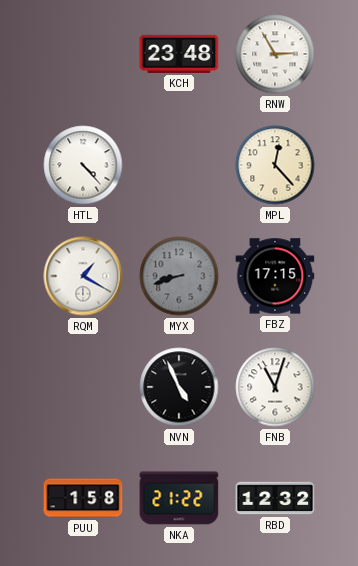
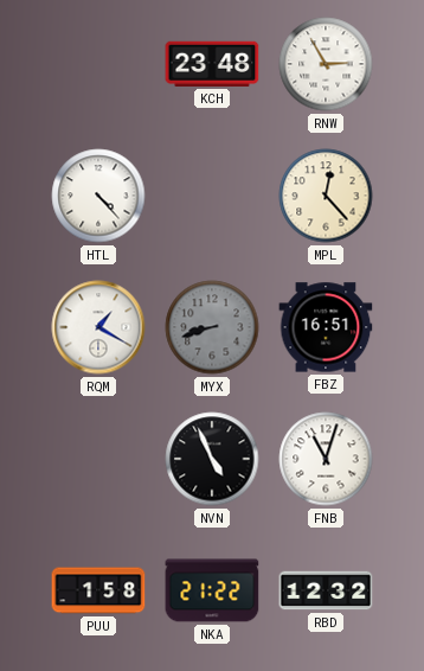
FBZ: 17:15 -> 16:51 (326, 327)
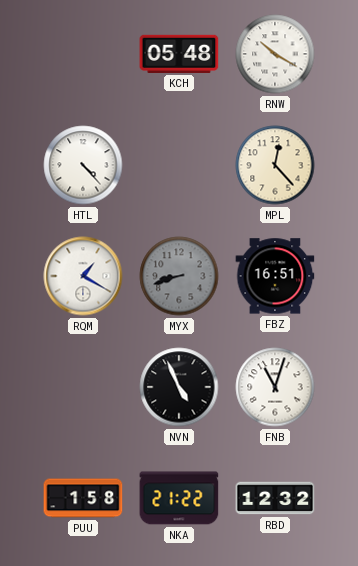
KCH: 23:48 -> 05:48 (179, 54)
RNW: 2:55 -> 10:20 (275, 54)
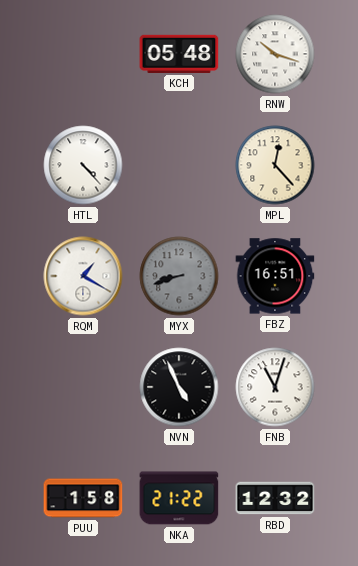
RNW: 10:20 -> 10:18 (275, 54)
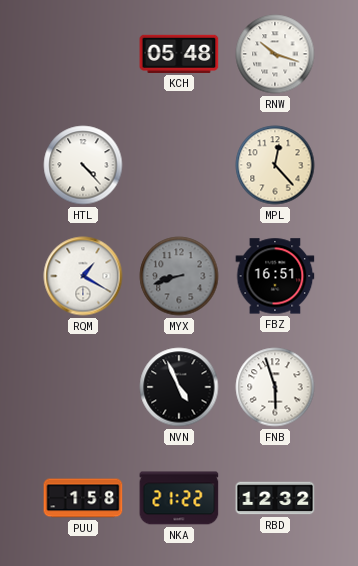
FNB: 11:03 -> 5:57 (275, 387)
